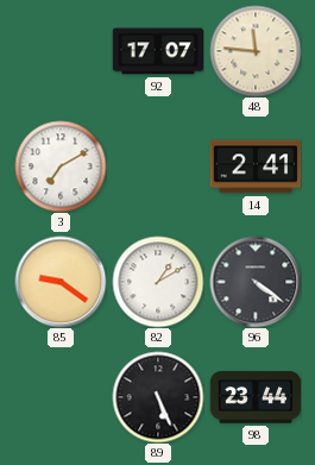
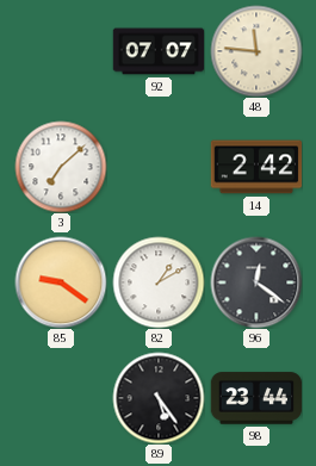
92: 17:07 -> 07:07 (159, 51)
3: 7:10 -> 7:08 (61, 167)
14: 2:41 -> 2:42 (256, 167)
96: 4:21 -> 12:21 (256, 282)
89: 5:26 -> 5:24 (159, 398)
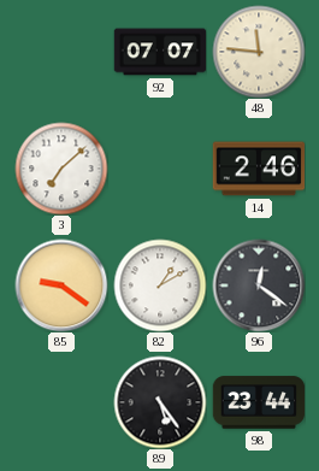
14: 2:42 -> 2:46 (259, 169)
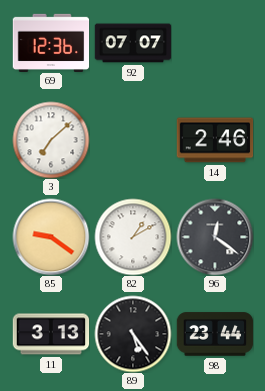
69: none -> 12:36 (51, 42)
48: 11:46 -> none (259, 52)
11: none -> 3:13 (51, 334)
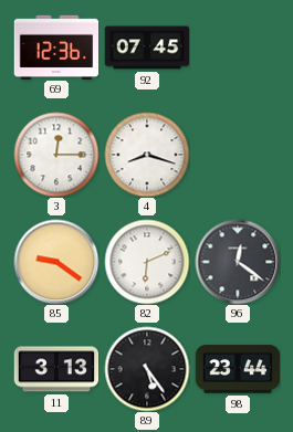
92: 07:07 -> 07:45 (147, 48)
3: 7:08 -> 12:15 (56, 155)
4: none -> 8:18 (147, 155)
14: 2:46 -> none (215, 140)
82: 1:10 -> 6:11 (147, 262)
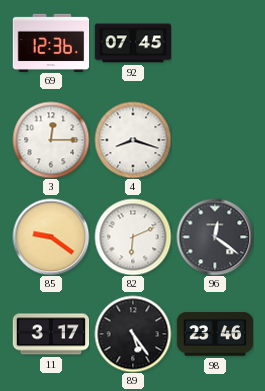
11: 3:13 -> 3:17 (51, 334)
98: 23:44 -> 23:46 (215, 334)
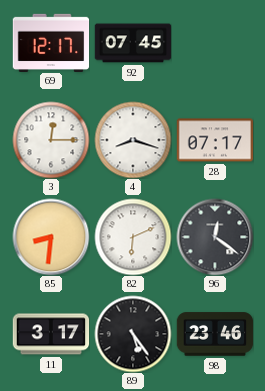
69: 12:36 -> 12:17 (51, 42)
28: none -> 07:17 (215, 140)
85: 9:21 -> 8:31 (51, 237)
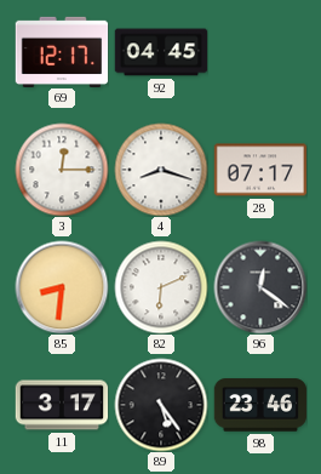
92: 07:45 -> 04:45 (161, 52)
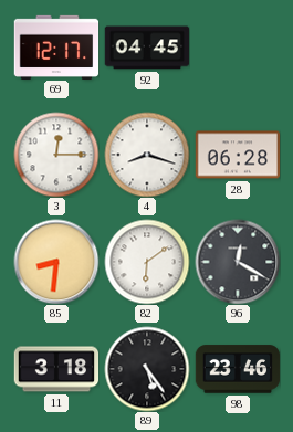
28: 07:17 -> 06:28 (238, 155)
82: 6:11 -> 6:09 (147, 262)
96: 12:21 -> 12:20 (238, 262)
11: 3:17 -> 3:18 (56, 369)
